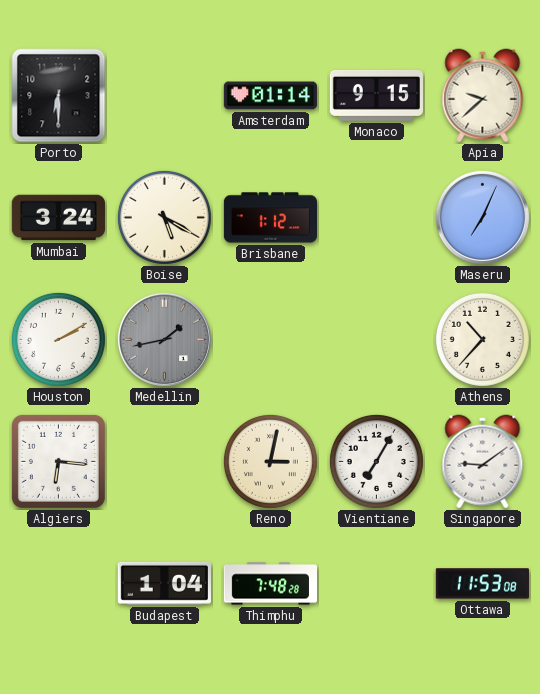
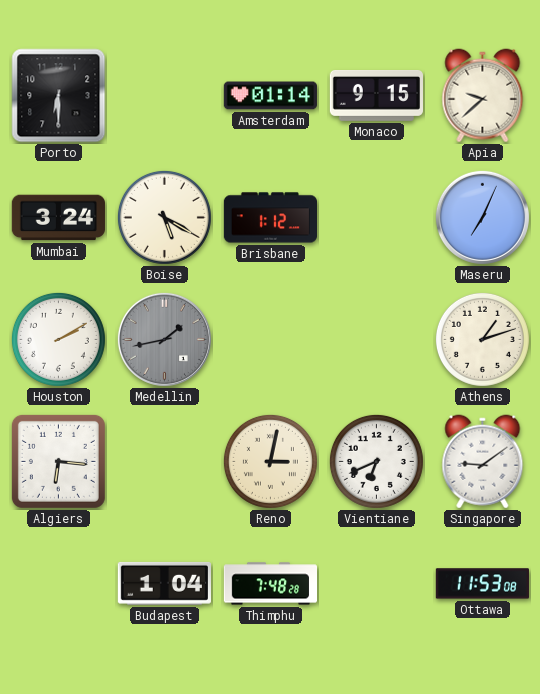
Athens: 10:37 -> 1:12 (482, 339)
Vientiane: 7:05 -> 6:41 (376, 461)
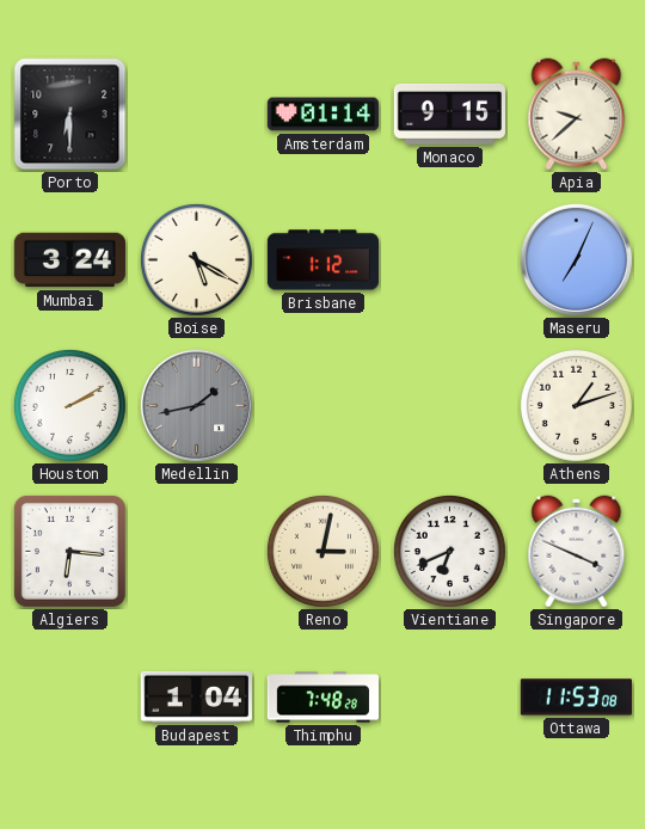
Singapore: 9:09 -> 3:49 (577, 552)
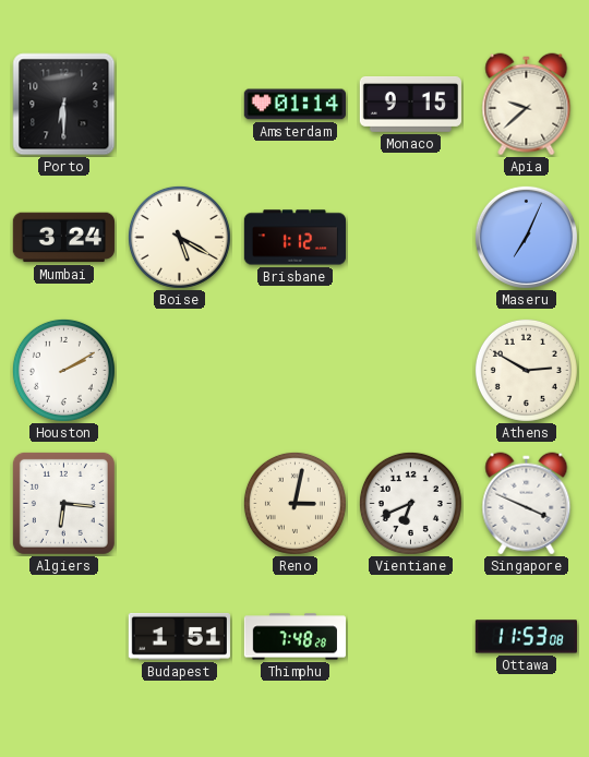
Medellin: 1:43 -> none (196, 405)
Athens: 1:12 -> 2:50 (526, 370)
Budapest: 1:04 -> 1:51 (179, 636)
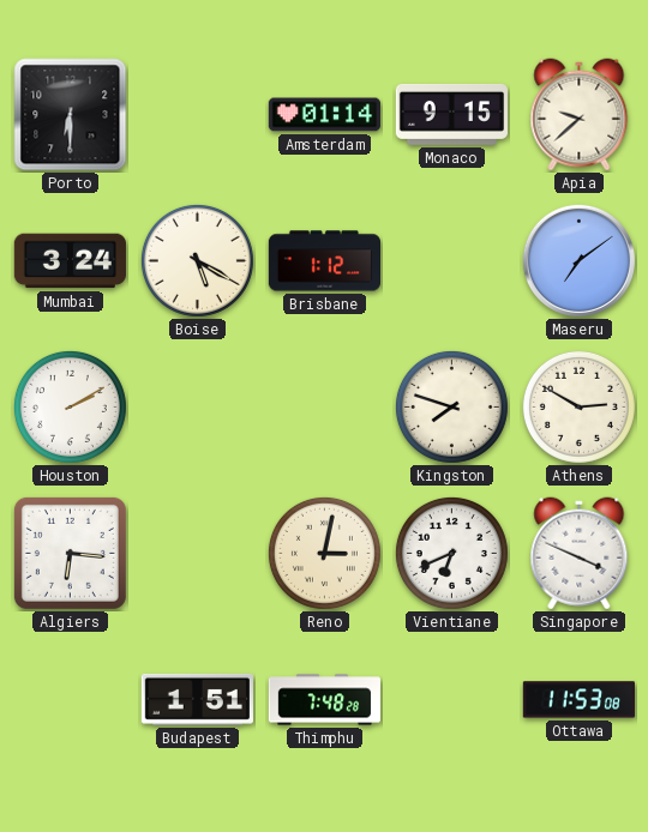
Maseru: 7:04 -> 7:09 (578, 260)
Kingston: none -> 7:48 (451, 406)
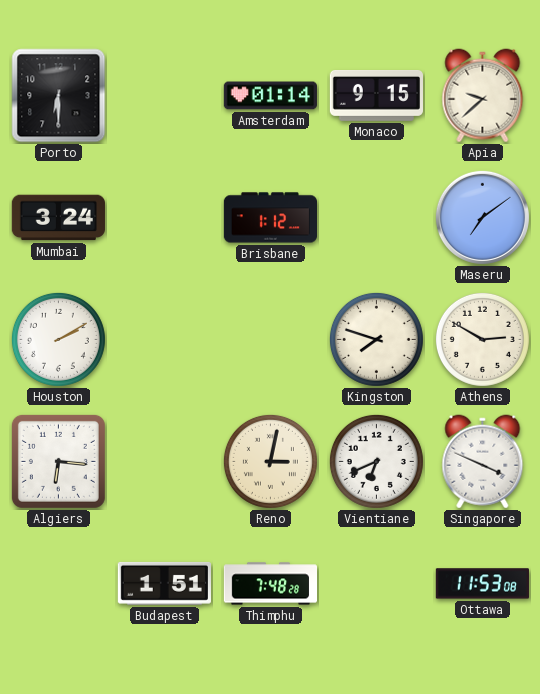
Boise: 5:20 -> none (197, 260)
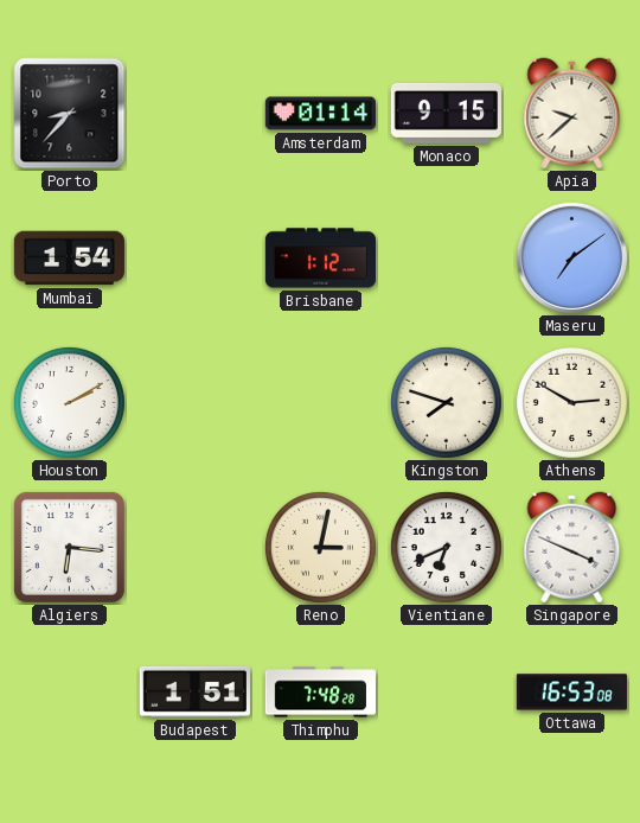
Porto: 6:30 -> 8:37 (70, 114)
Mumbai: 3:24 -> 1:54 (69, 259)
Ottawa: 11:53 -> 16:53 (571, 693)
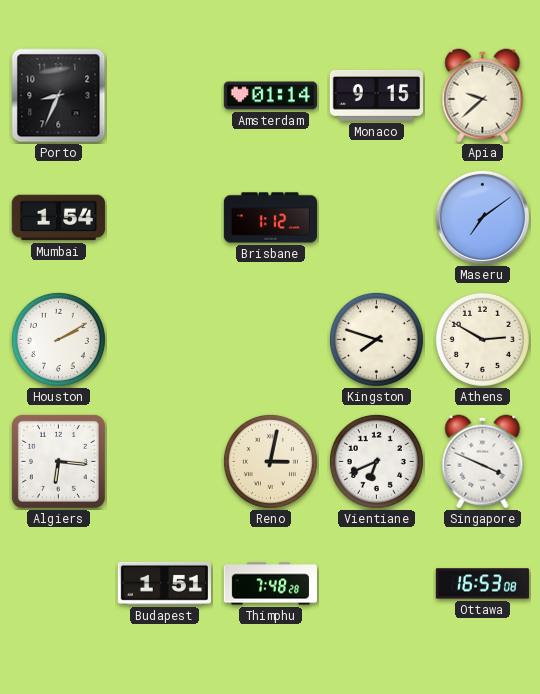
Porto: 8:37 -> 8:34 (59, 96)
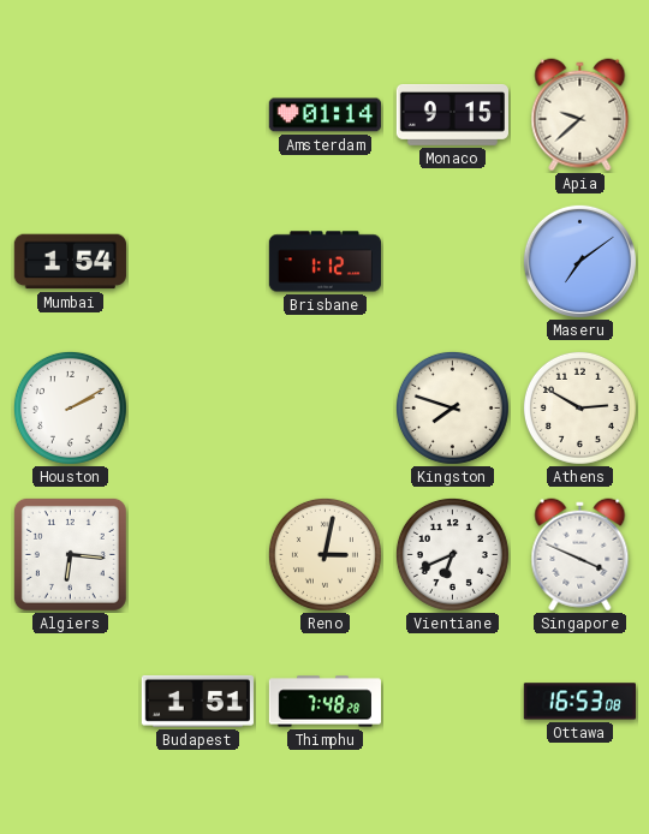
Porto: 8:34 -> none (59, 96)
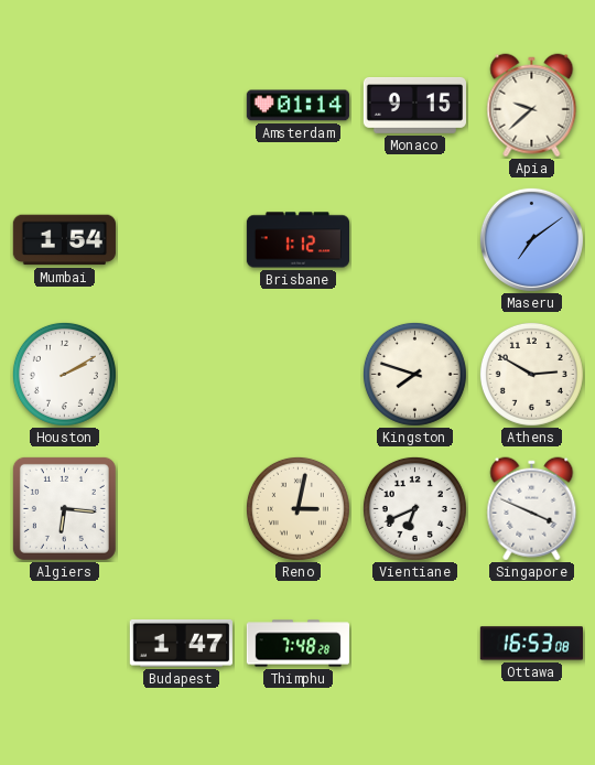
Budapest: 1:51 -> 1:47 (181, 643)
